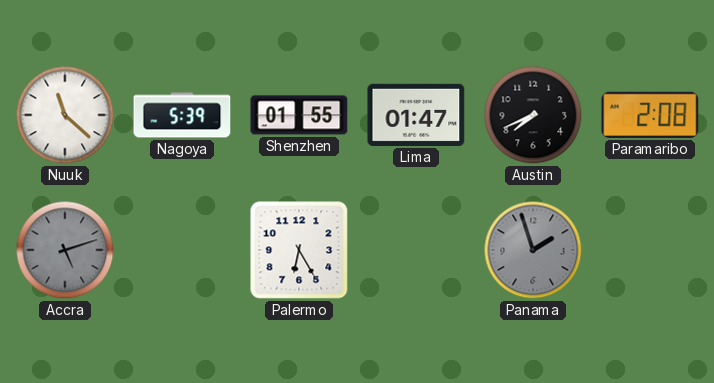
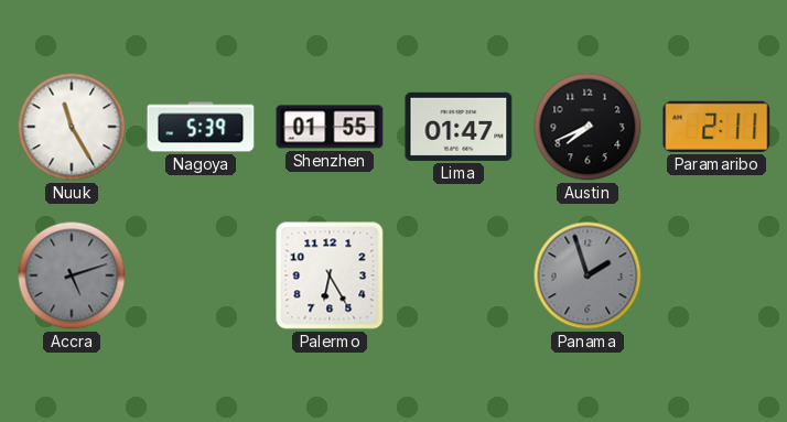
Nuuk: 11:22 -> 11:25 (72, 127)
Paramaribo: 2:08 -> 2:11 (716, 127)
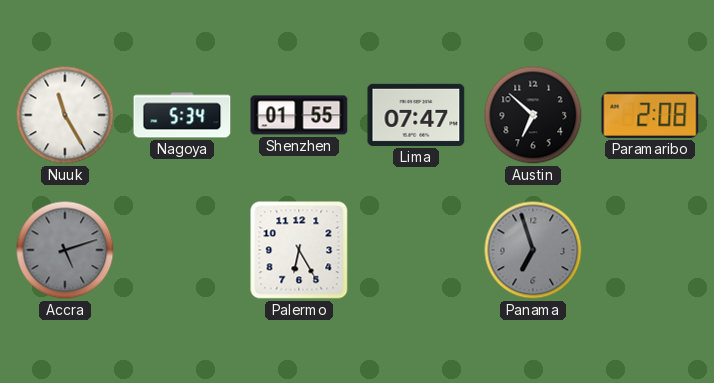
Nagoya: 5:39 -> 5:34 (182, 115)
Lima: 01:47 -> 07:47 (416, 115)
Austin: 7:41 -> 6:52 (533, 115)
Paramaribo: 2:11 -> 2:08 (650, 115)
Panama: 1:57 -> 6:57 (533, 250)
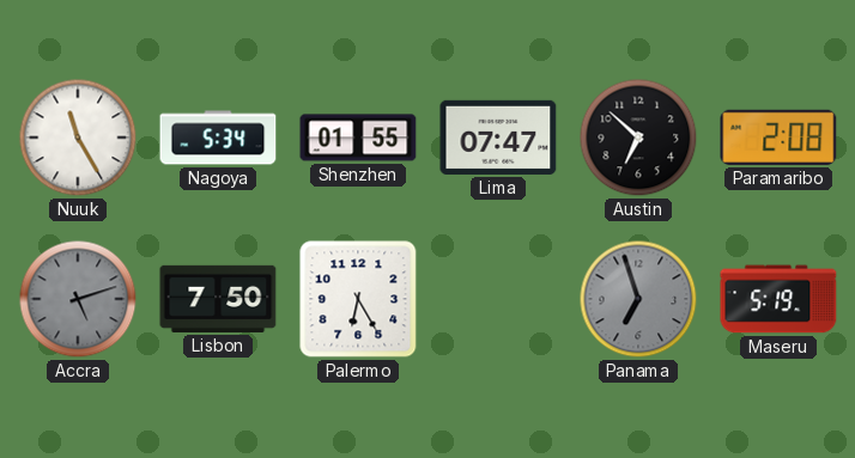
Lisbon: none -> 7:50 (218, 299)
Maseru: none -> 5:19 (778, 299)
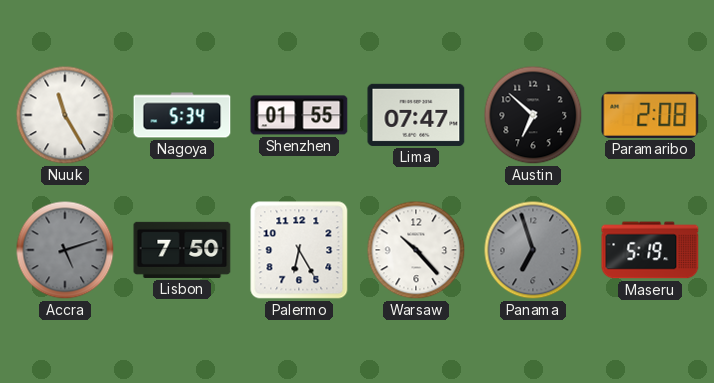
Warsaw: none -> 10:23 (416, 250)
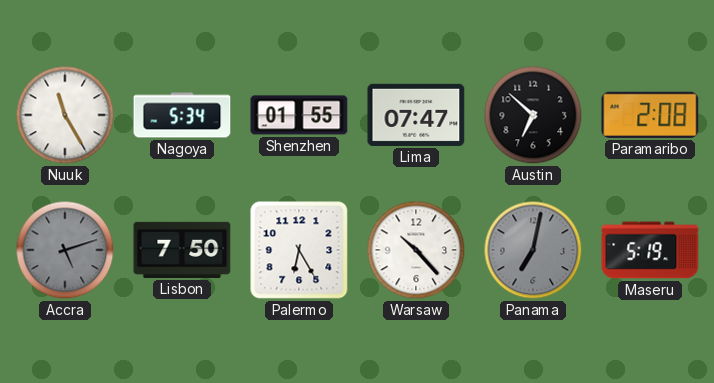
Panama: 6:57 -> 7:02 (533, 250)
